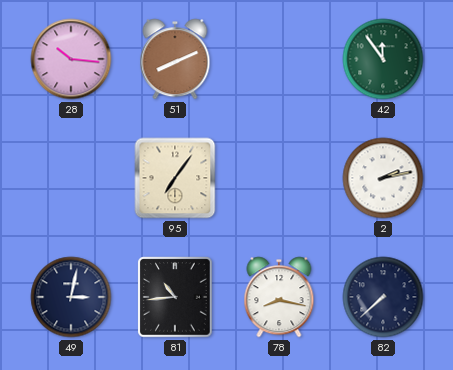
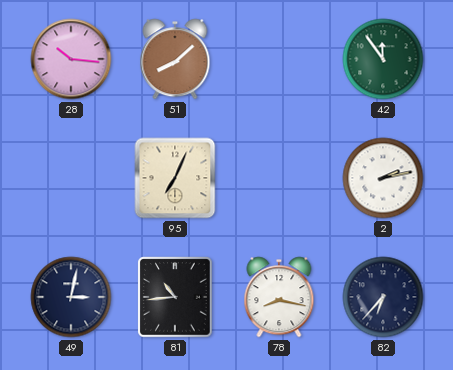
51: 8:11 -> 8:08 (175, 59)
95: 7:06 -> 7:04 (175, 178)
82: 7:38 -> 6:37 (383, 297)
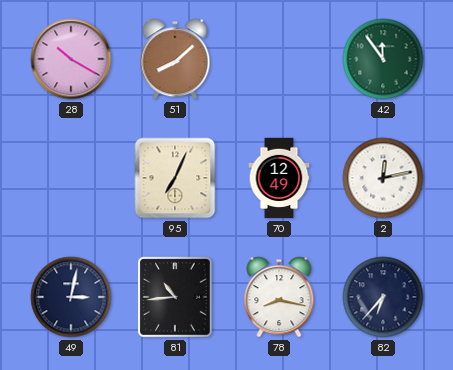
28: 10:16 -> 10:20 (71, 59)
70: none -> 12:49 (279, 178)
2: 2:13 -> 12:13 (383, 178)
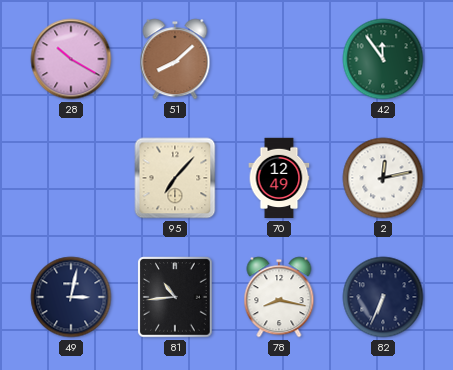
95: 7:04 -> 7:07 (175, 178)
82: 6:37 -> 6:34 (383, 297)
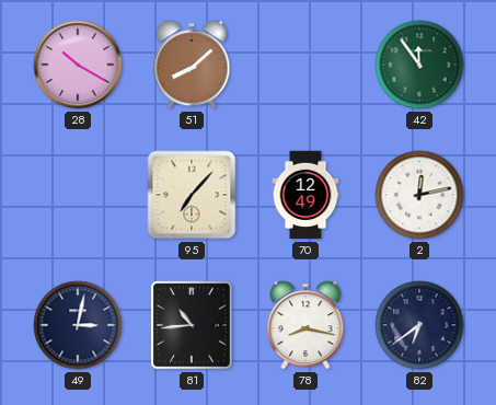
82: 6:34 -> 6:39 (419, 325)
